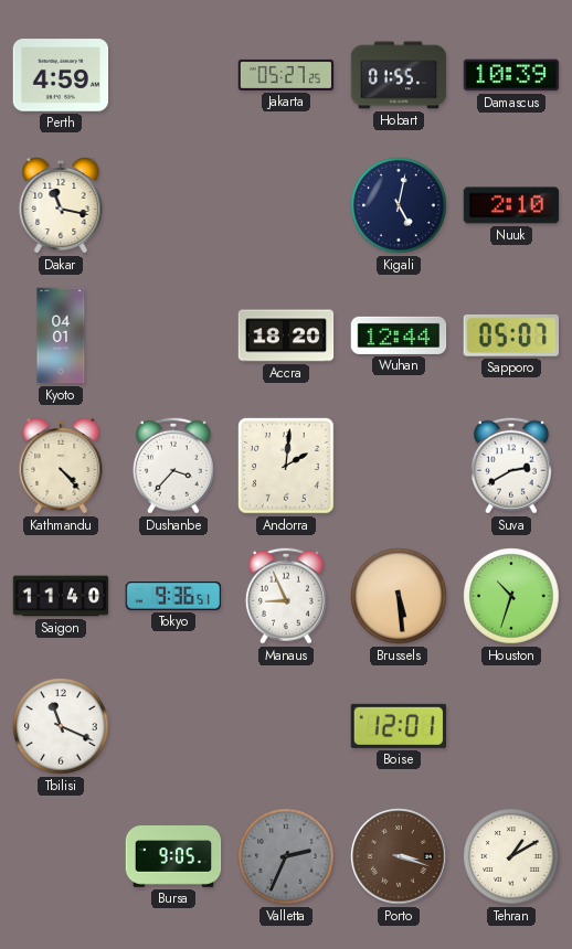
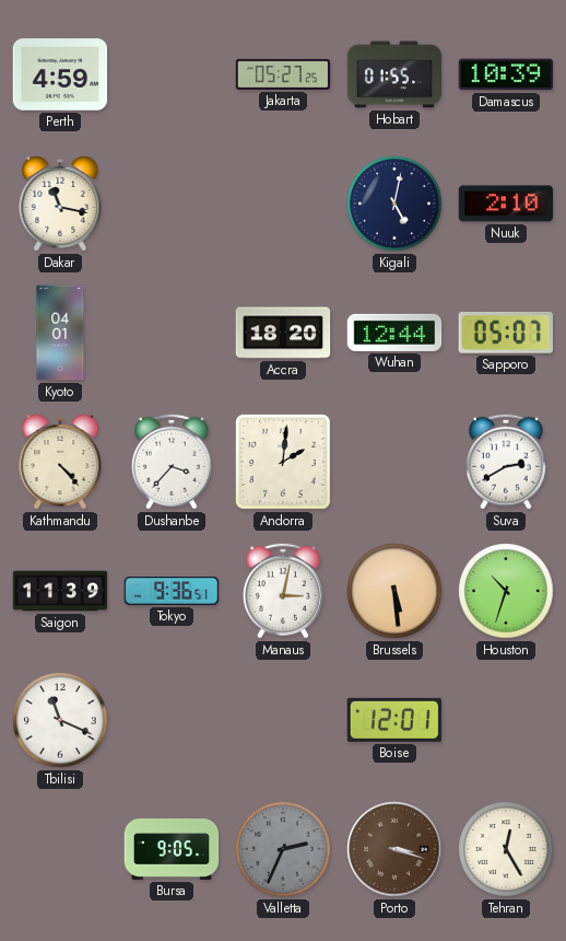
Saigon: 11:40 -> 11:39 (60, 591)
Manaus: 8:56 -> 3:02 (283, 591)
Tehran: 1:10 -> 12:25 (506, 849)
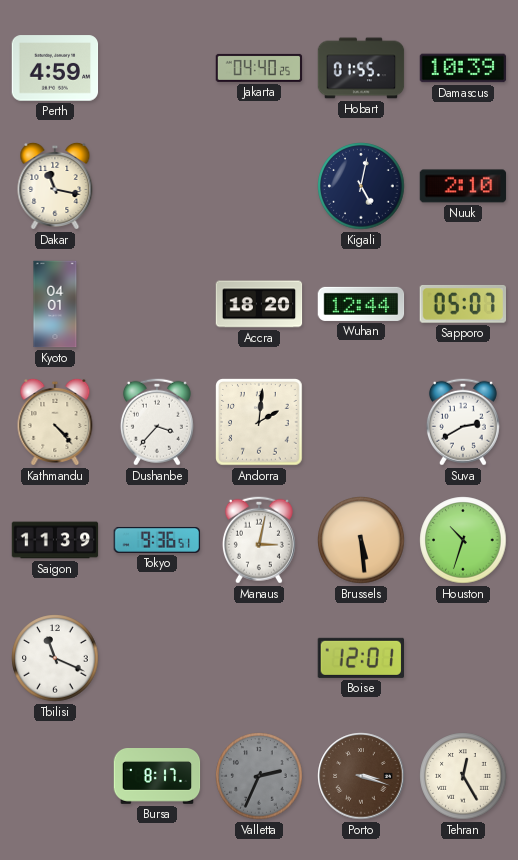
Jakarta: 05:27 -> 04:40 (259, 68)
Bursa: 9:05 -> 8:17 (157, 777)
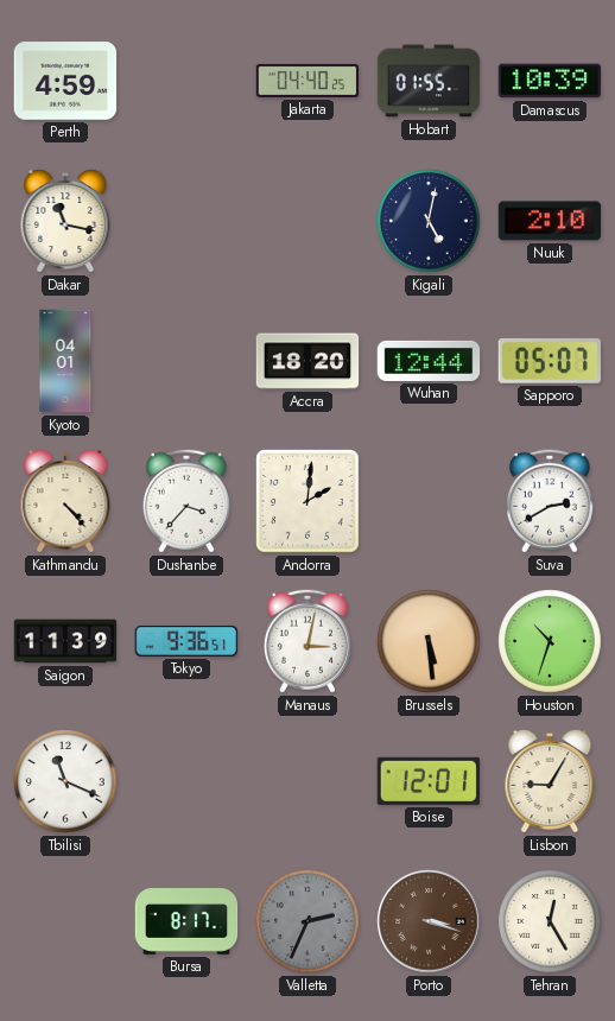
Lisbon: none -> 9:05 (550, 781)
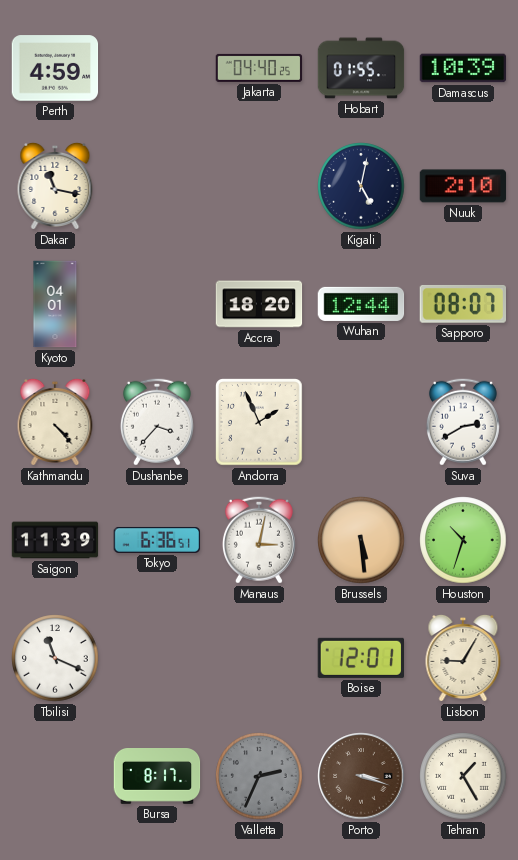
Sapporo: 05:07 -> 08:07 (462, 304)
Andorra: 2:01 -> 1:56 (259, 422)
Tokyo: 9:36 -> 6:36 (157, 540)
Tehran: 12:25 -> 1:25 (463, 776)
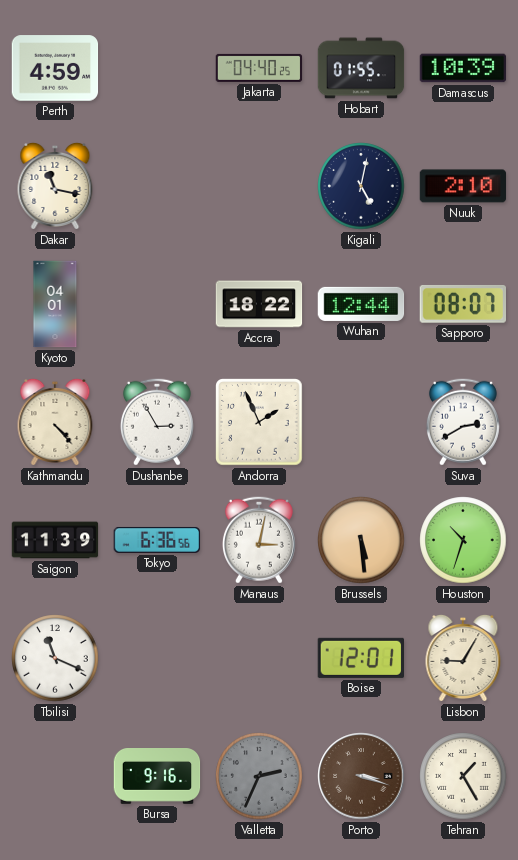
Accra: 18:20 -> 18:22 (259, 304)
Dushanbe: 3:37 -> 2:55 (157, 422)
Tokyo: 6:36:51 -> 6:36:56 (157, 540)
Bursa: 8:17 -> 9:16 (157, 777)
